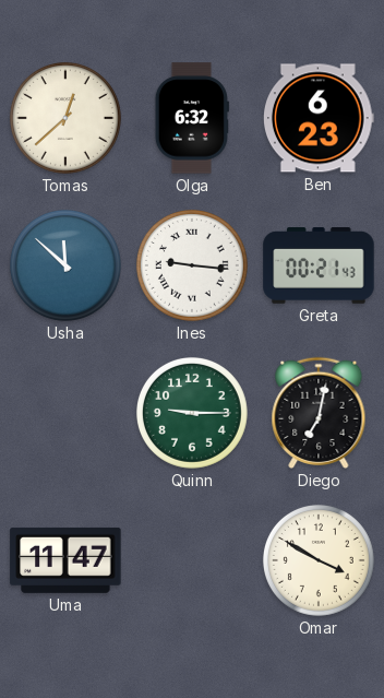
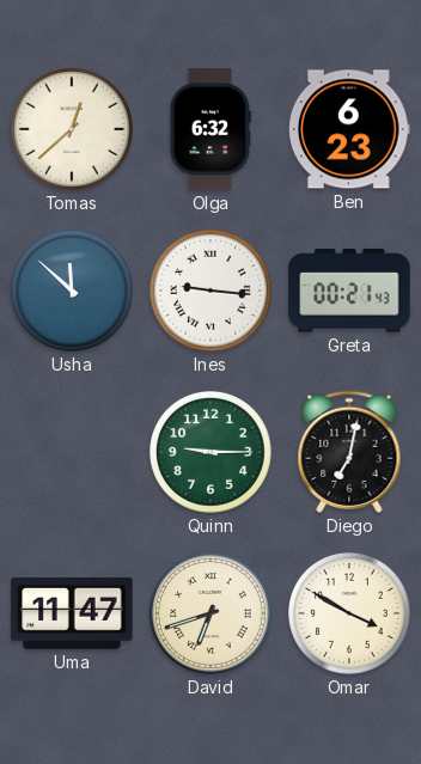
David: none -> 6:42 (210, 613)
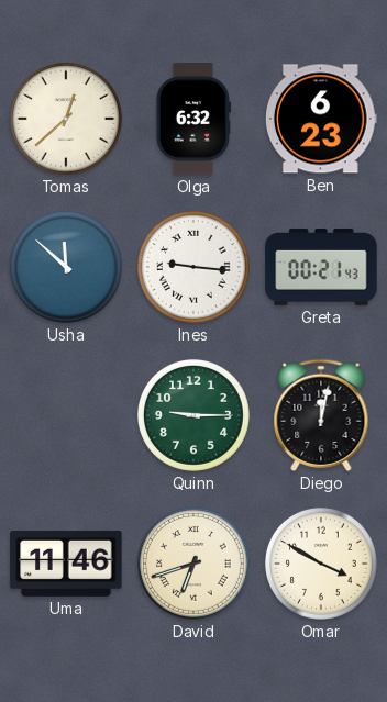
Diego: 7:02 -> 12:02 (321, 415)
Uma: 11:47 -> 11:46 (66, 564)
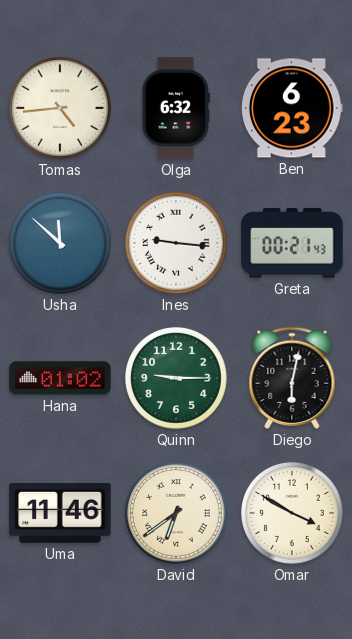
Tomas: 12:38 -> 4:44 (60, 108)
Hana: none -> 01:02 (60, 378)
Diego: 12:02 -> 6:02 (292, 378)
David: 6:42 -> 6:39 (176, 513)
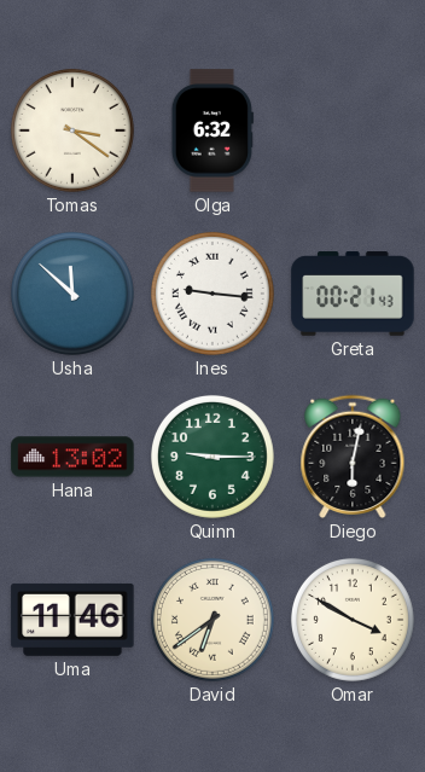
Tomas: 4:44 -> 3:21 (72, 130)
Ben: 6:23 -> none (292, 108)
Hana: 01:02 -> 13:02 (72, 457)
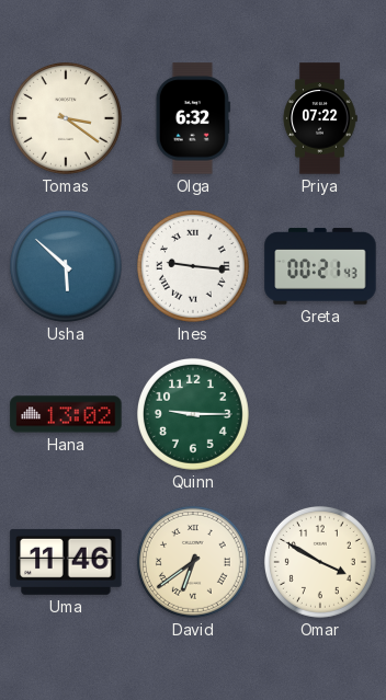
Priya: none -> 07:22 (320, 118)
Usha: 11:52 -> 5:52 (66, 266)
Diego: 6:02 -> none (353, 457)
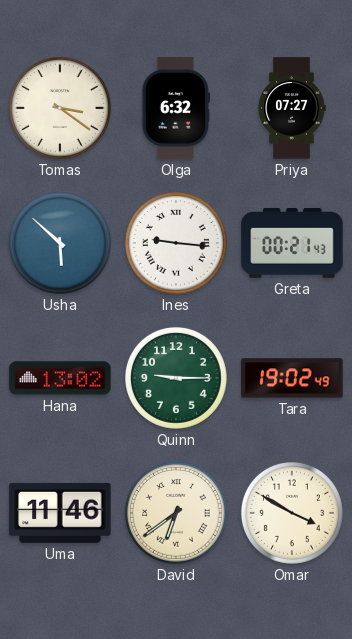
Priya: 07:22 -> 07:27 (292, 108)
Tara: none -> 19:02 (292, 378)
